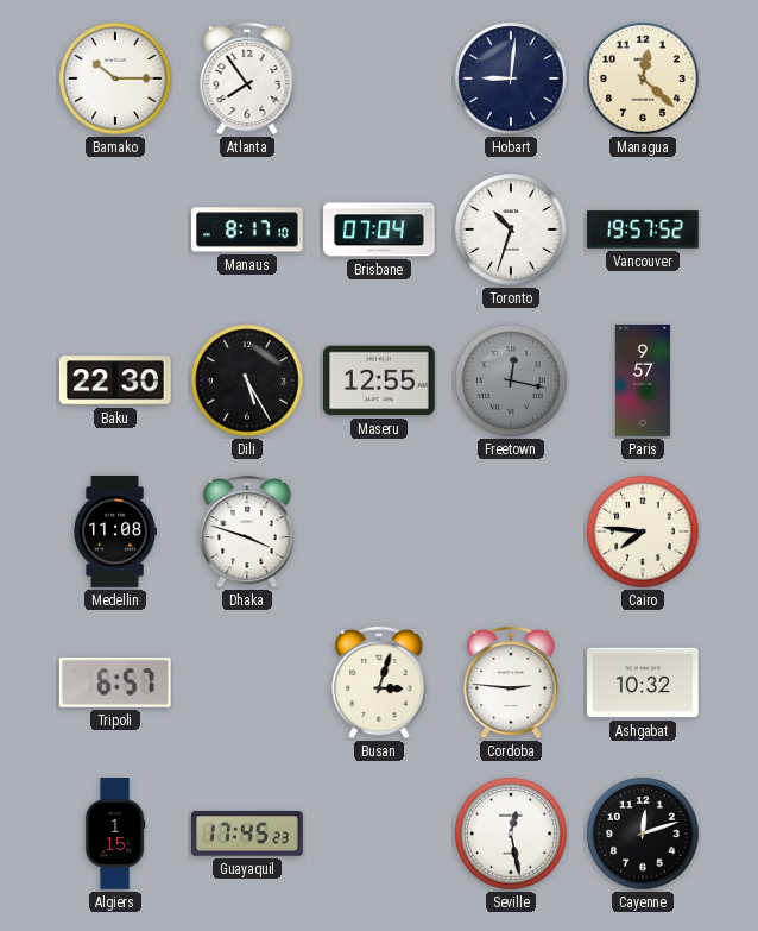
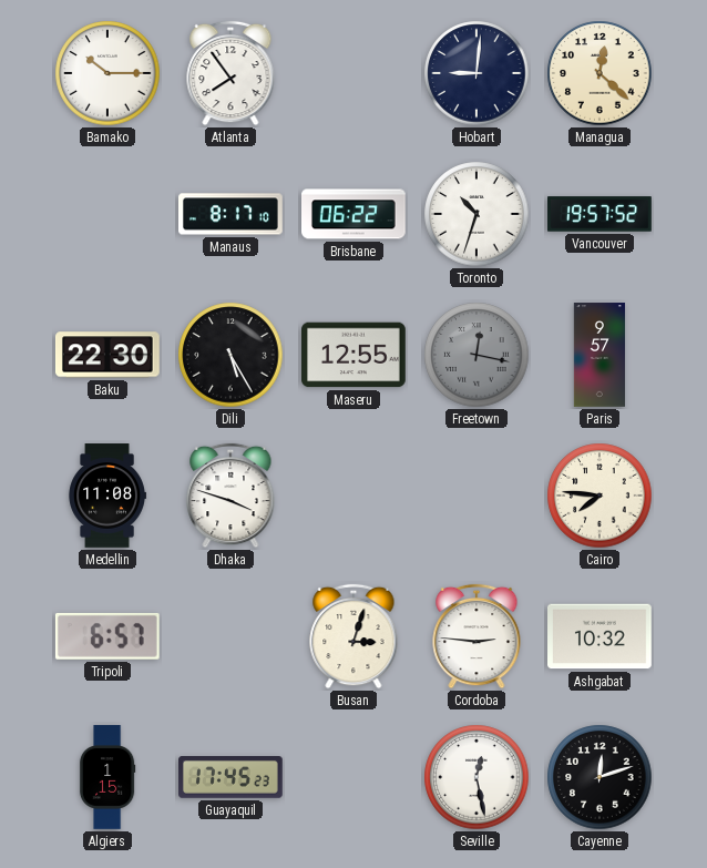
Brisbane: 07:04 -> 06:22 (355, 214)
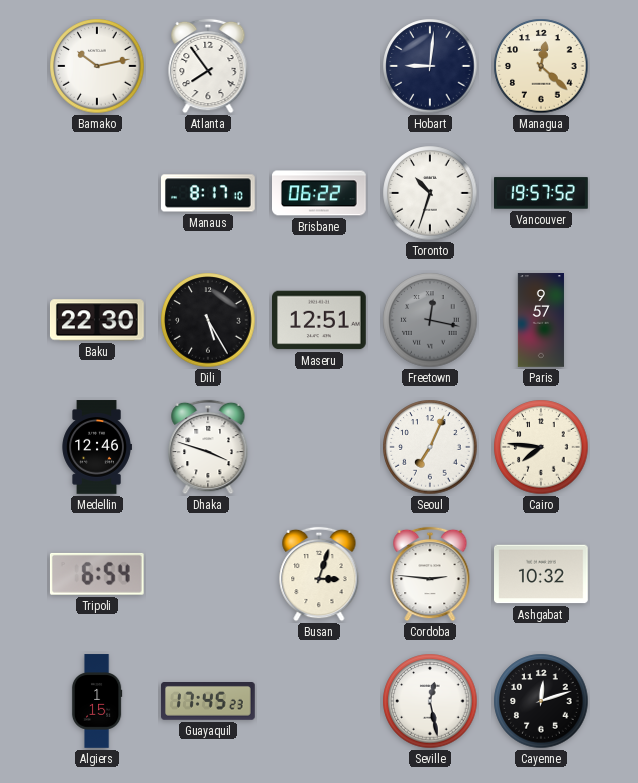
Bamako: 10:15 -> 10:13 (97, 66)
Maseru: 12:55 -> 12:51 (320, 320)
Medellin: 11:08 -> 12:46 (97, 447)
Seoul: none -> 7:04 (430, 447)
Tripoli: 6:57 -> 6:54 (97, 574)
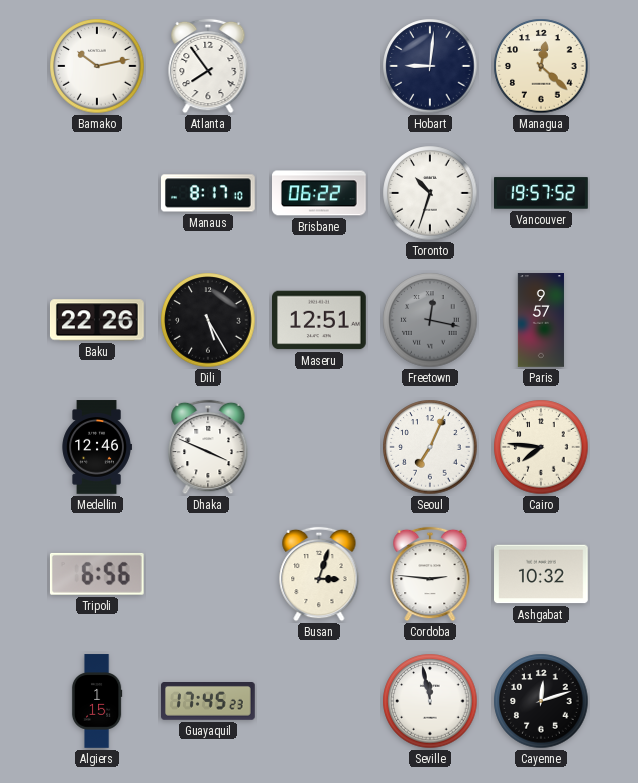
Baku: 22:30 -> 22:26 (97, 320)
Dhaka: 3:48 -> 3:49 (208, 447)
Tripoli: 6:54 -> 6:56 (97, 574)
Seville: 12:28 -> 11:58 (430, 701)
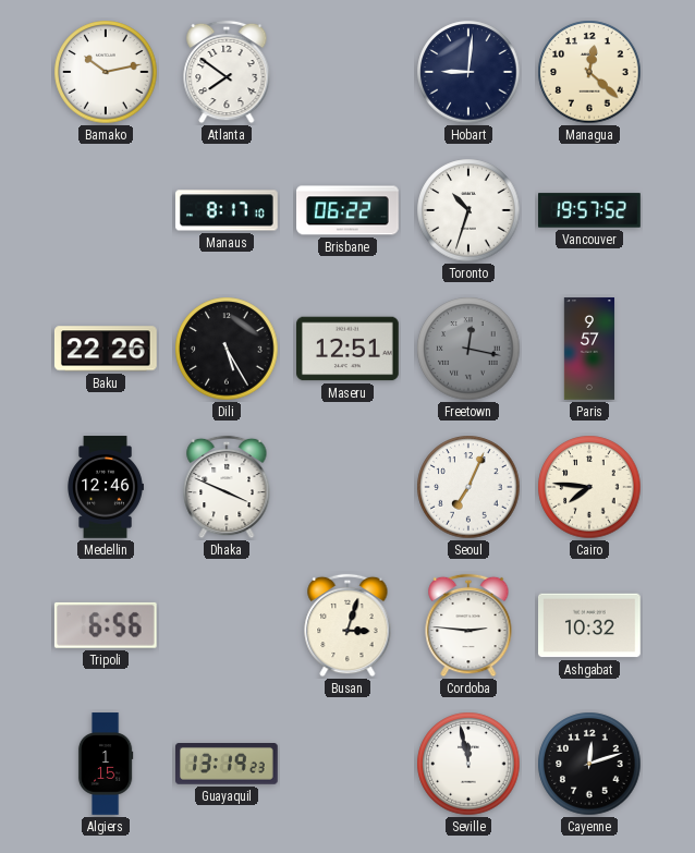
Atlanta: 7:54 -> 7:51 (227, 72)
Guayaquil: 17:45 -> 13:19 (228, 765)
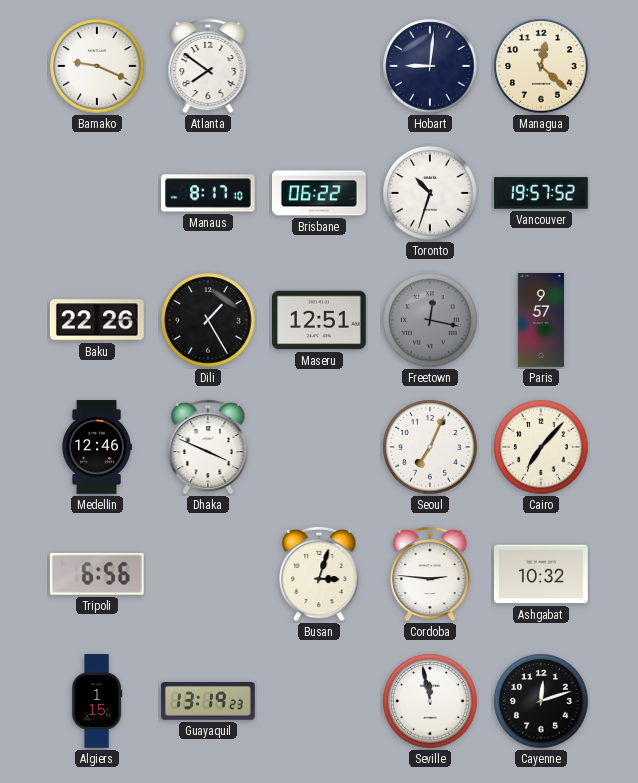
Bamako: 10:13 -> 9:19 (97, 66)
Dili: 5:25 -> 1:25 (208, 320)
Cairo: 7:46 -> 7:07 (541, 447)
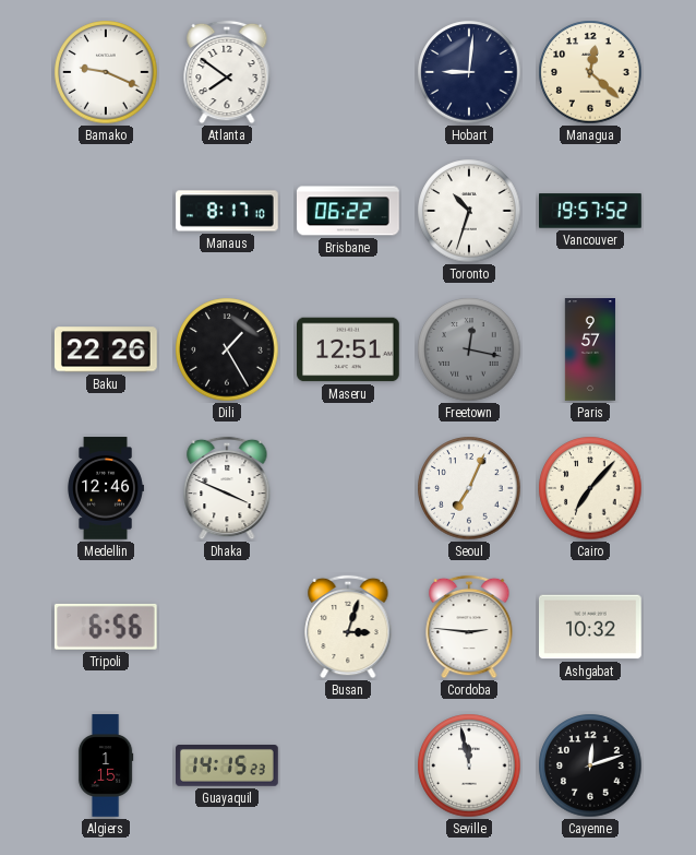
Guayaquil: 13:19 -> 14:15 (228, 767)
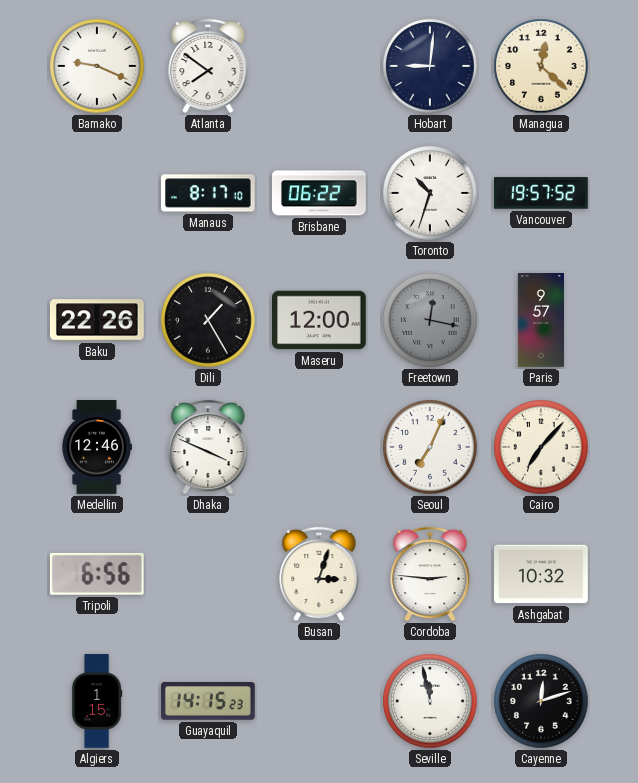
Maseru: 12:51 -> 12:00 (320, 320)
